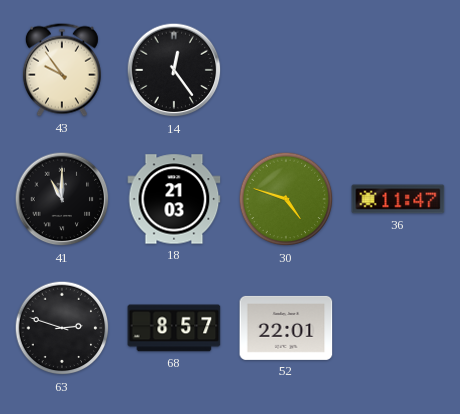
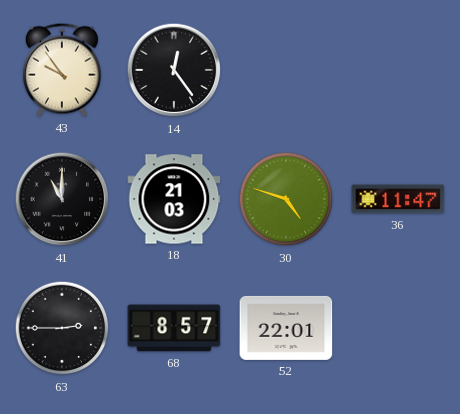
63: 2:48 -> 2:45 (62, 328)
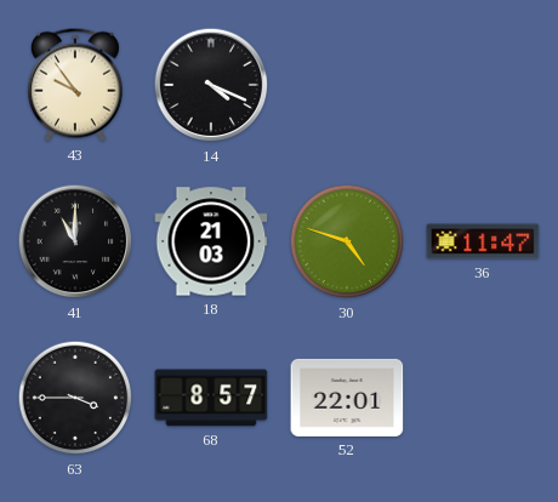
14: 12:24 -> 4:19 (211, 85)
63: 2:45 -> 3:45 (75, 398)
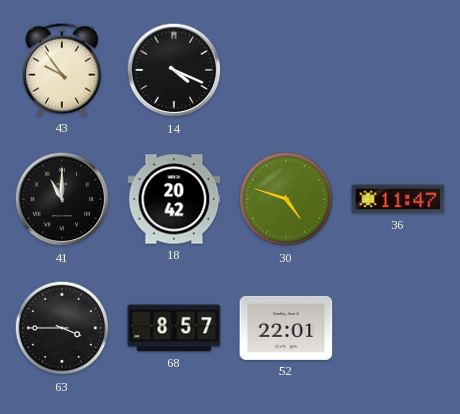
18: 21:03 -> 20:42 (174, 199)
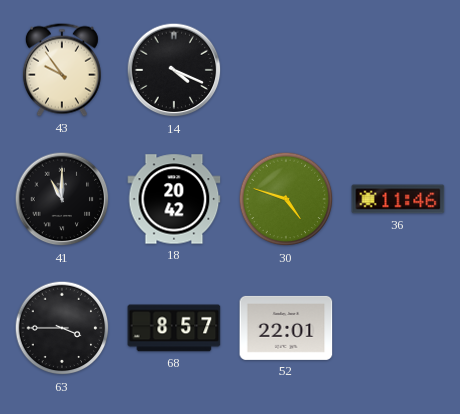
36: 11:47 -> 11:46 (398, 199)
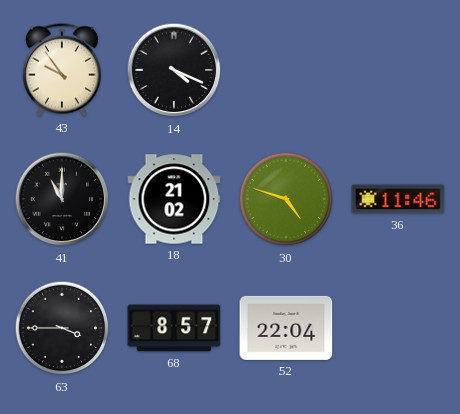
18: 20:42 -> 21:02 (174, 199)
52: 22:01 -> 22:04 (286, 328)
